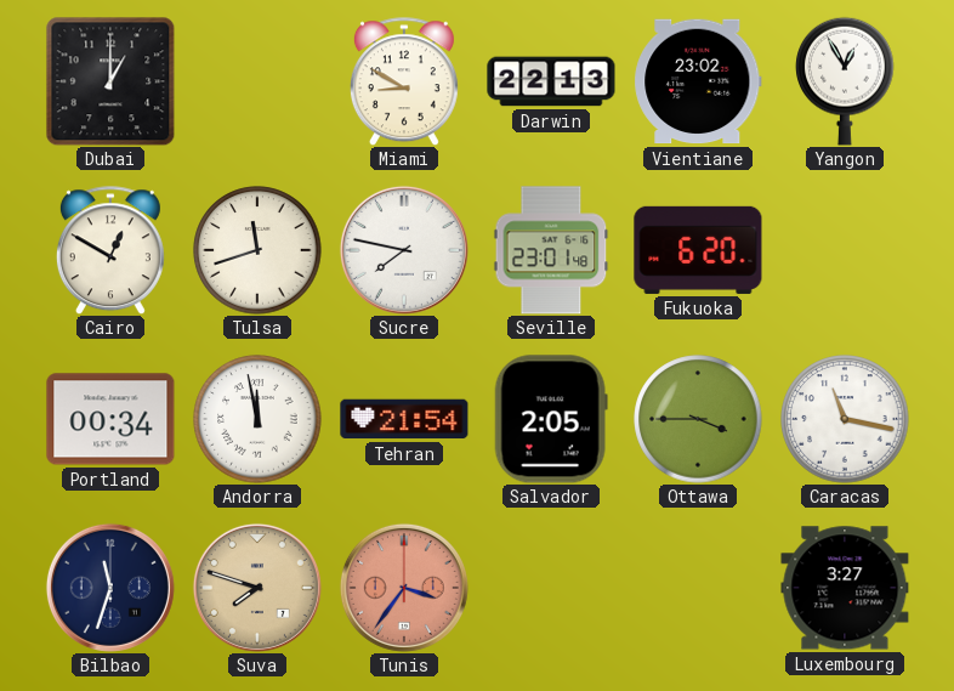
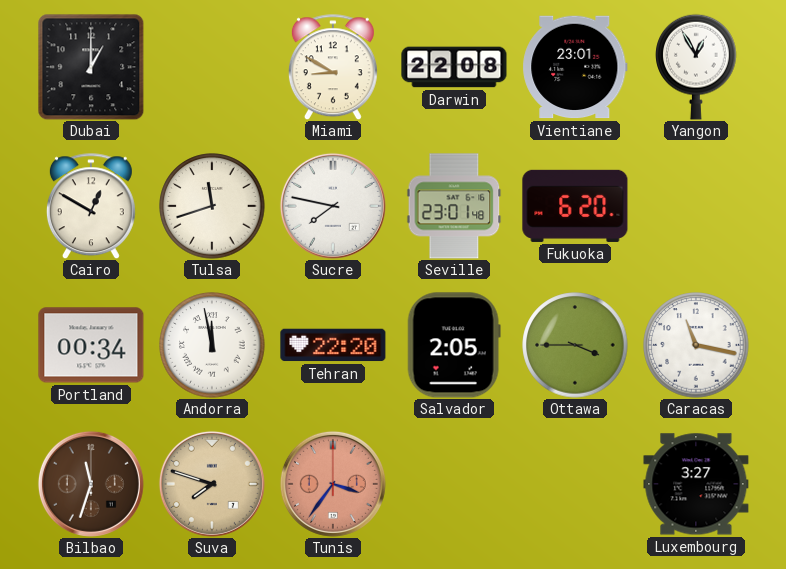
Darwin: 22:13 -> 22:08 (454, 67)
Vientiane: 23:02 -> 23:01 (575, 67)
Tehran: 21:54 -> 22:20 (333, 345)
Bilbao dial: navy -> brown (91, 484)
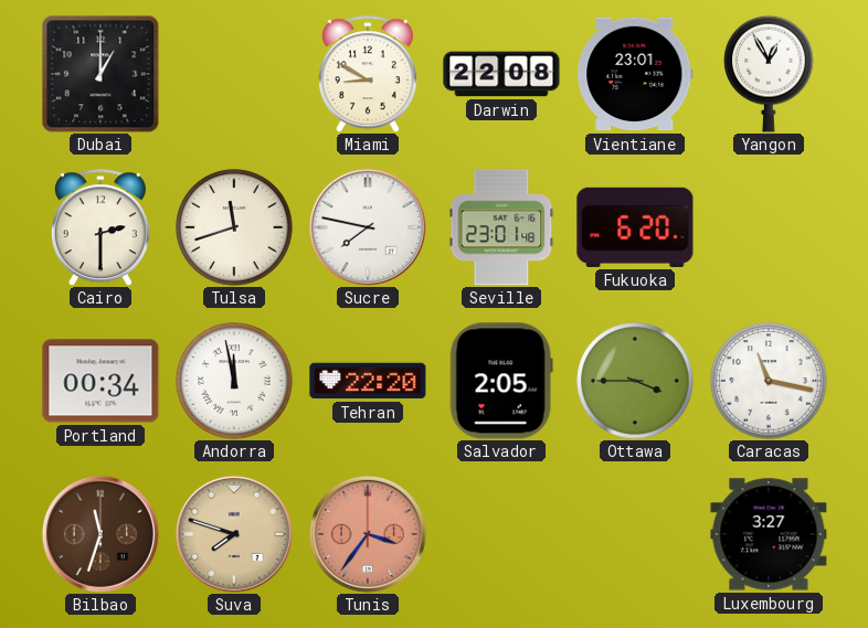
Cairo: 12:50 -> 2:30 (100, 227)
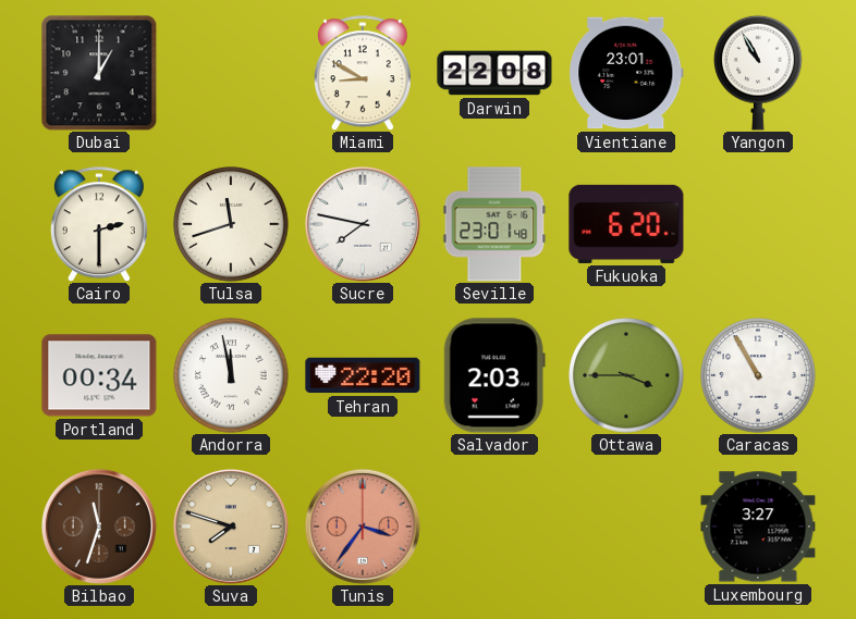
Yangon: 12:55 -> 10:55 (758, 73)
Salvador: 2:05 -> 2:03 (494, 375)
Caracas: 11:17 -> 10:55 (758, 375)
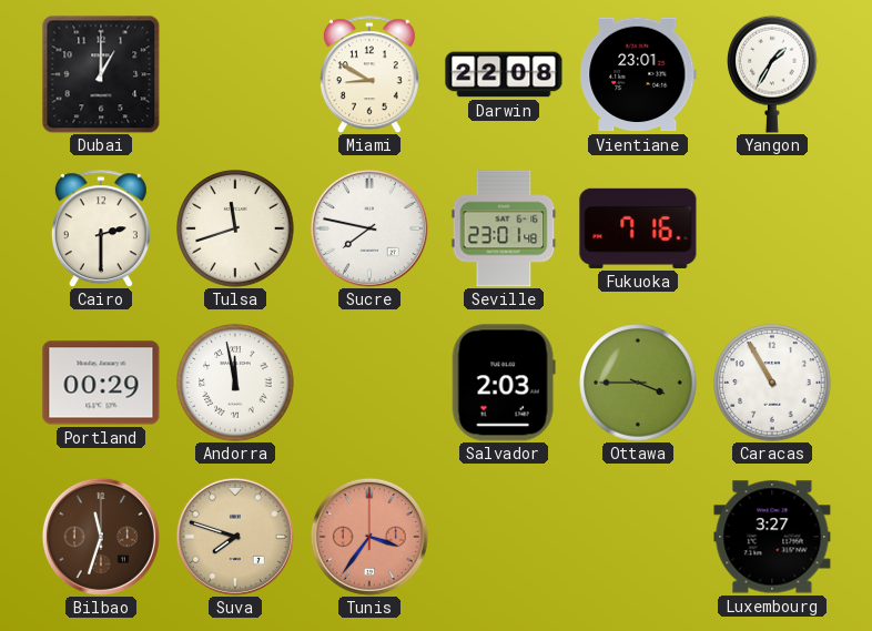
Yangon: 10:55 -> 1:35 (772, 74)
Fukuoka: 6:20 -> 7:16 (638, 228)
Portland: 00:34 -> 00:29 (101, 383)
Tehran: 22:20 -> none (363, 375)
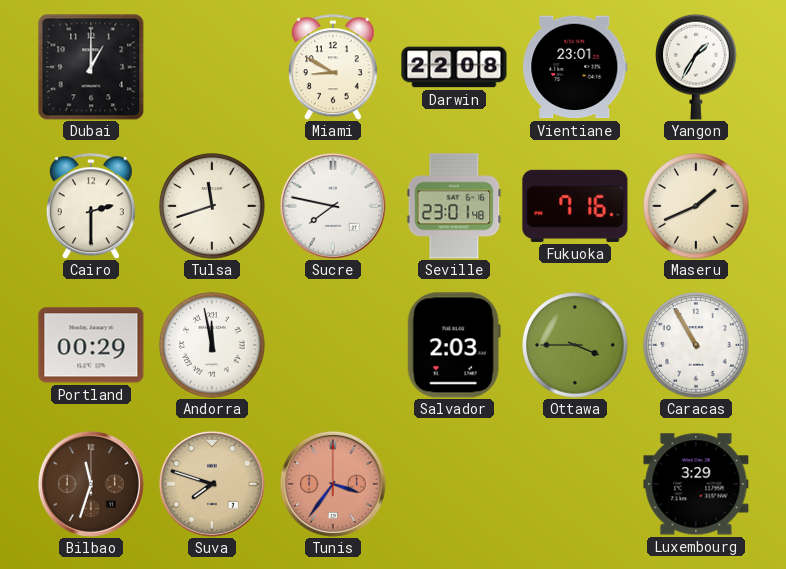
Maseru: none -> 1:41 (696, 206)
Luxembourg: 3:27 -> 3:29 (696, 484)
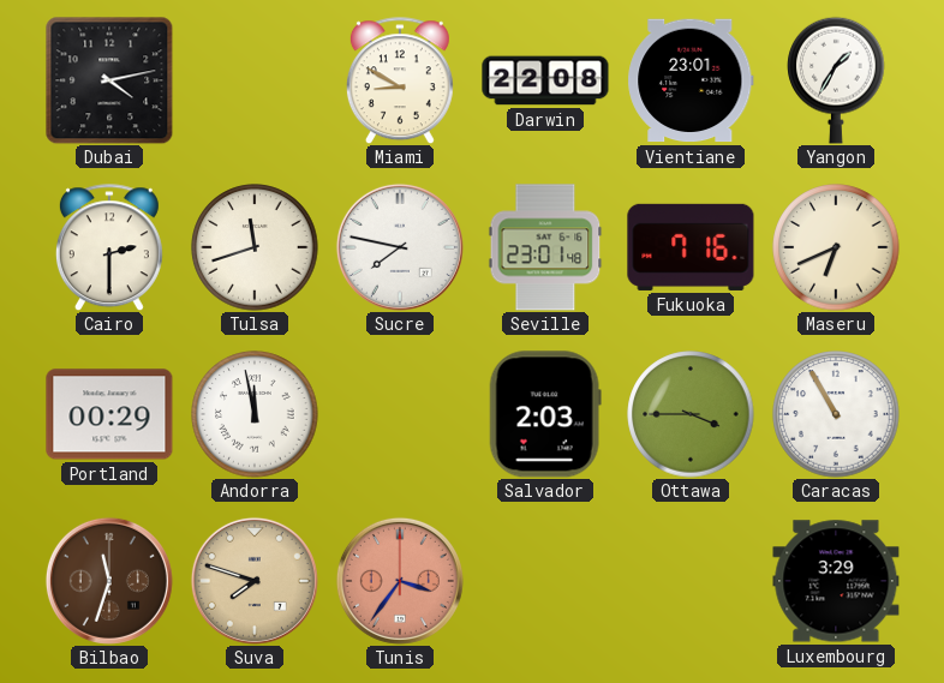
Dubai: 1:00 -> 4:13 (109, 80)
Maseru: 1:41 -> 6:41 (836, 247)
